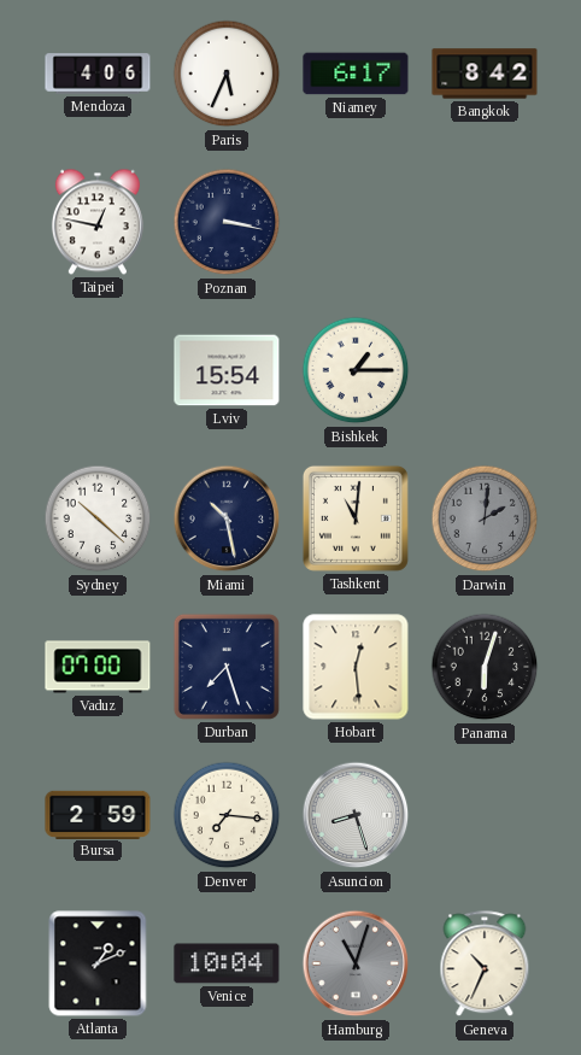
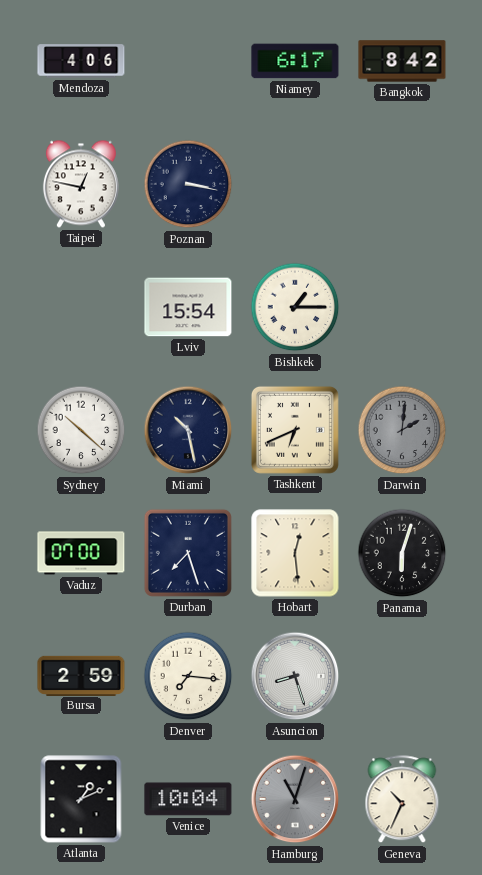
Paris: 5:34 -> none (227, 74)
Tashkent: 11:01 -> 6:41 (295, 430)
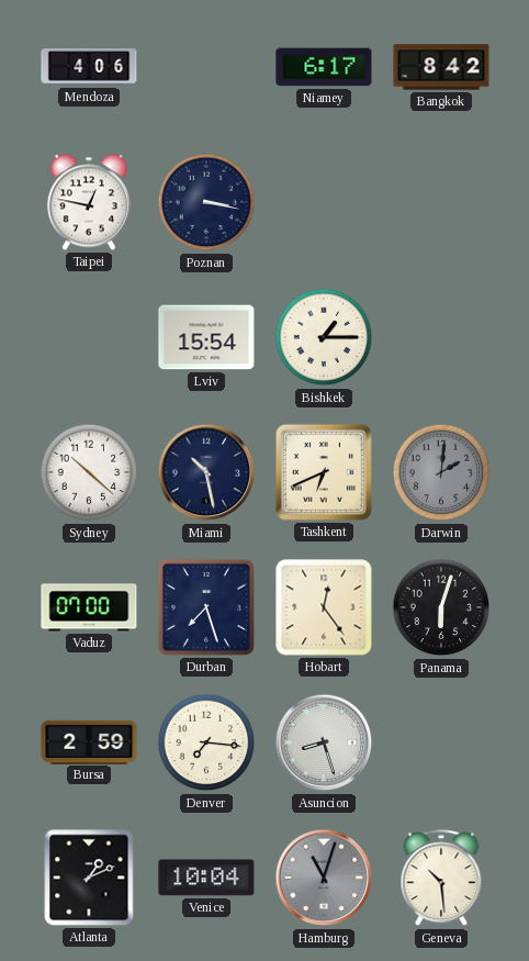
Hobart: 12:29 -> 12:24 (324, 607)
Geneva: 10:34 -> 10:29 (441, 879)
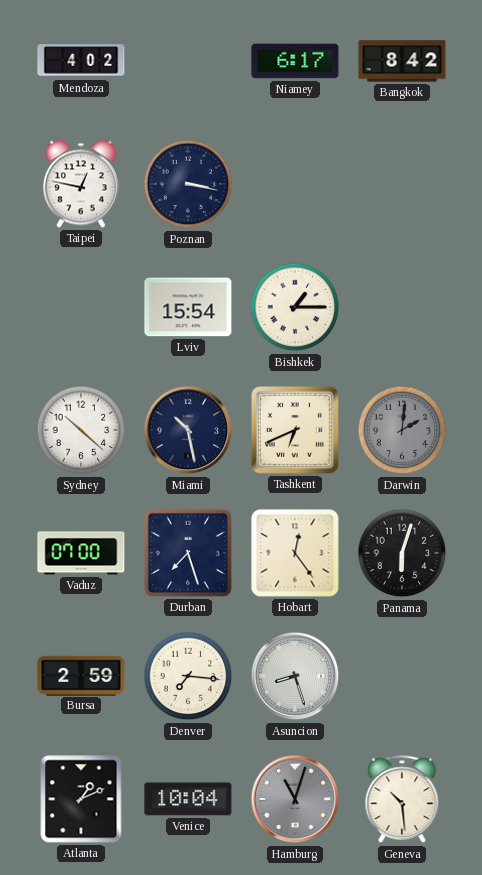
Mendoza: 4:06 -> 4:02 (81, 61)
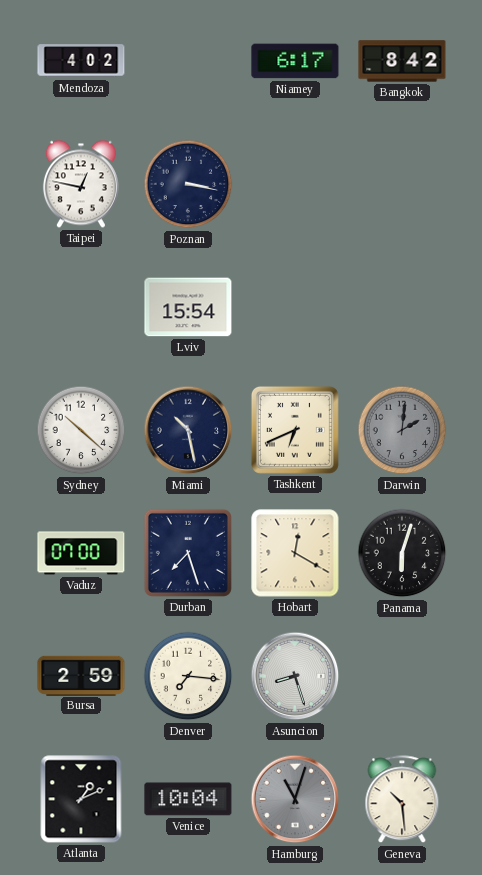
Bishkek: 1:15 -> none (295, 307)
Hobart: 12:24 -> 12:20 (295, 553)
